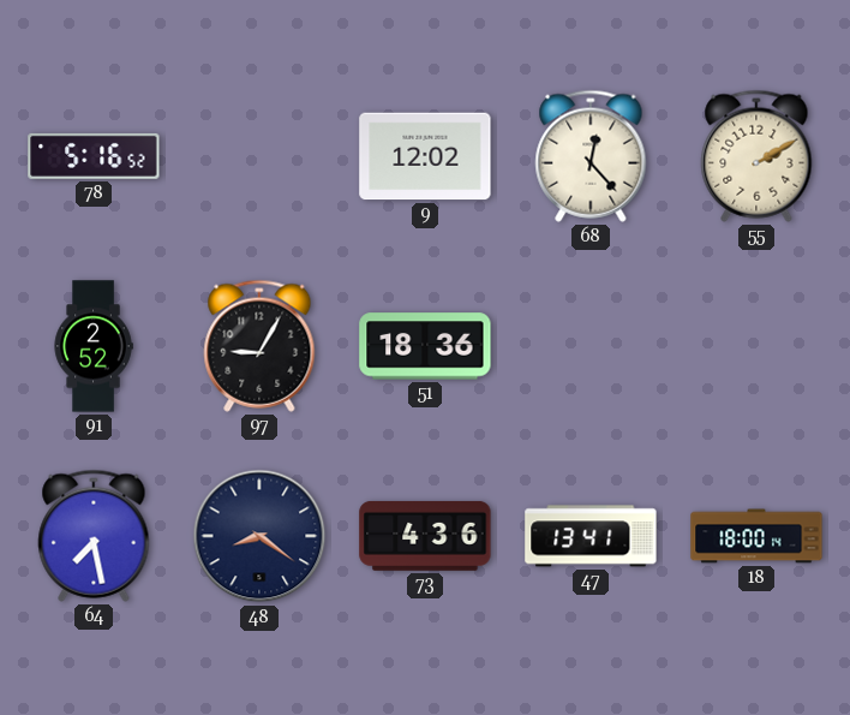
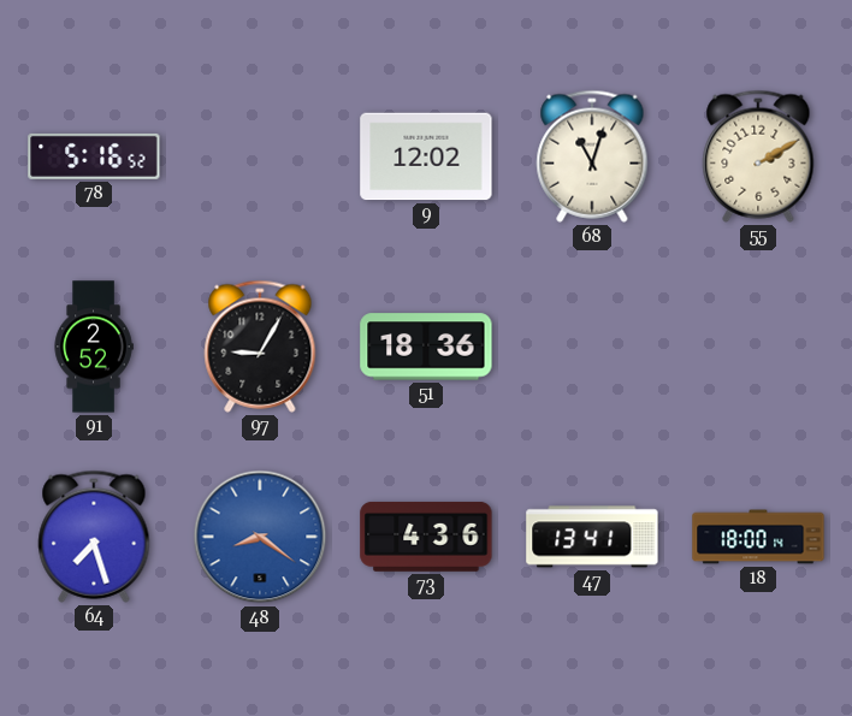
68: 12:23 -> 11:03 (592, 156)
64: 7:28 -> 7:27 (94, 537)
48 dial: navy -> blue (260, 537)
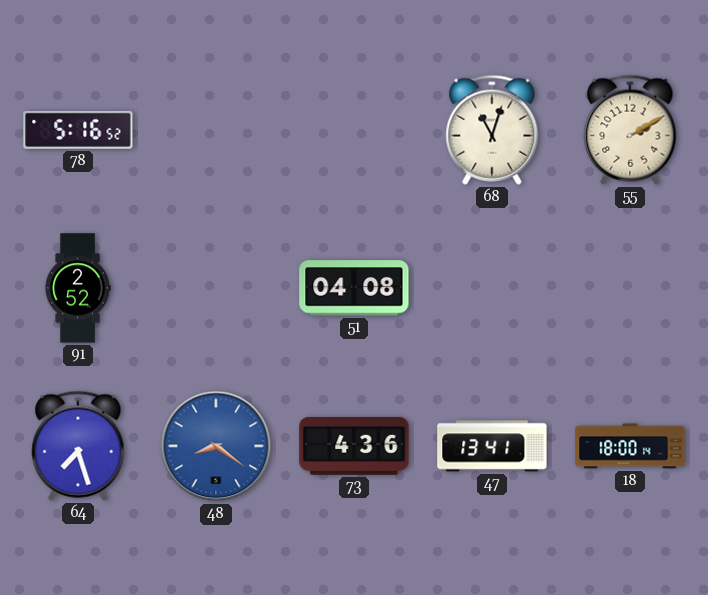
9: 12:02 -> none (426, 156)
97: 9:05 -> none (260, 347)
51: 18:36 -> 04:08 (354, 288)
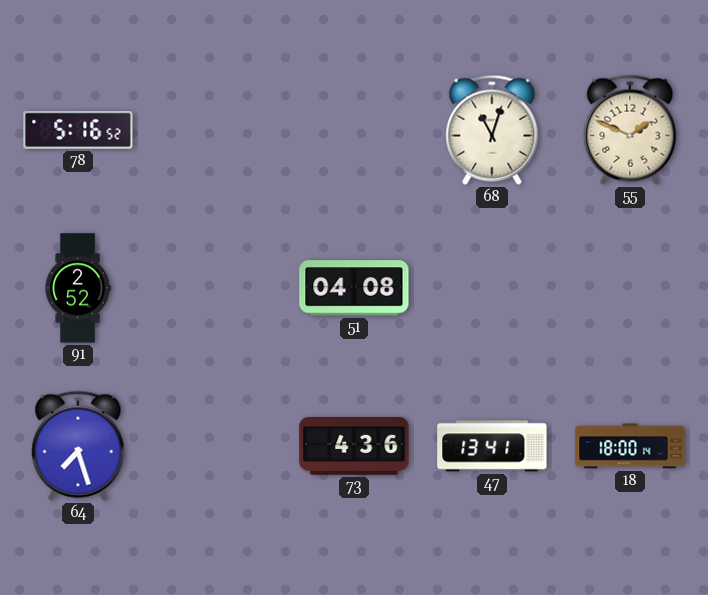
55: 2:10 -> 1:49 (630, 130)
48: 8:21 -> none (216, 446)
